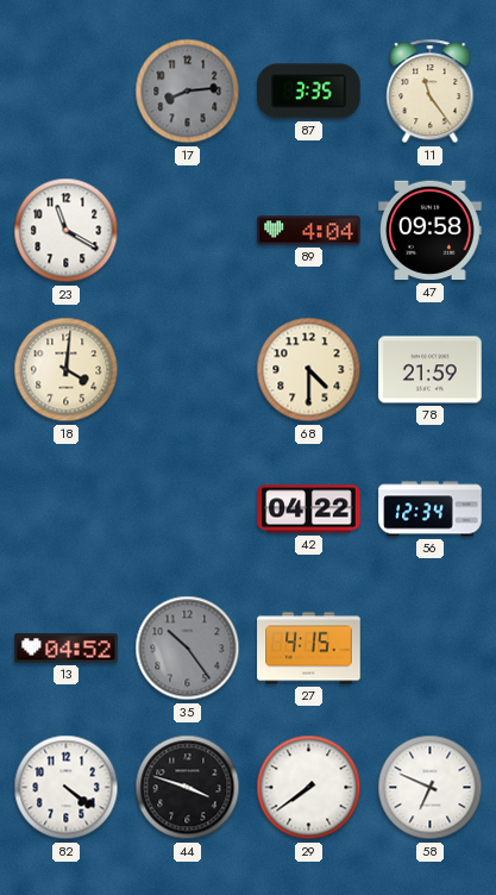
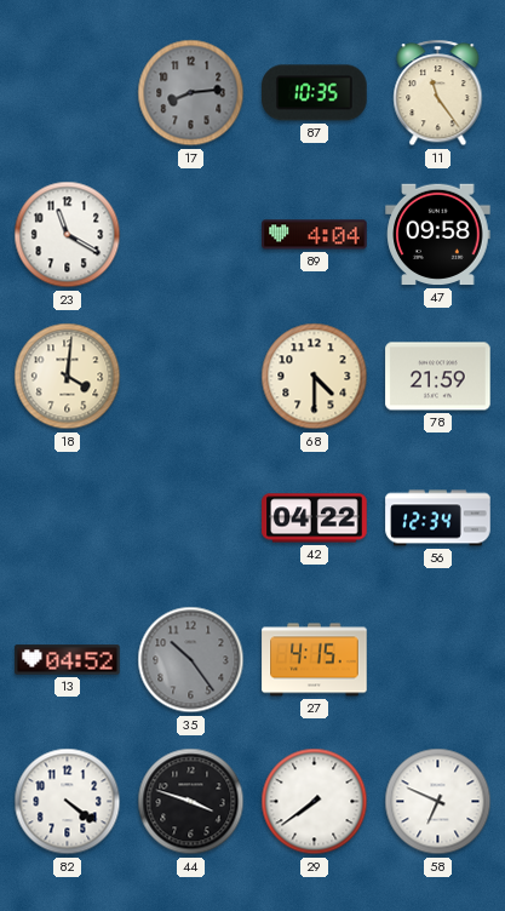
87: 3:35 -> 10:35 (315, 93)
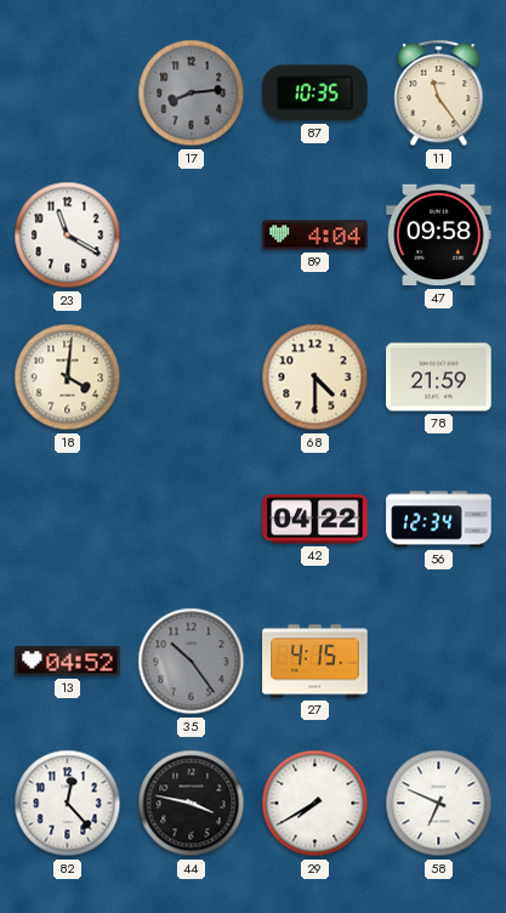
82: 4:21 -> 12:23 (68, 804)
44: 3:48 -> 3:47 (192, 804)
29: 7:39 -> 7:40 (315, 804)
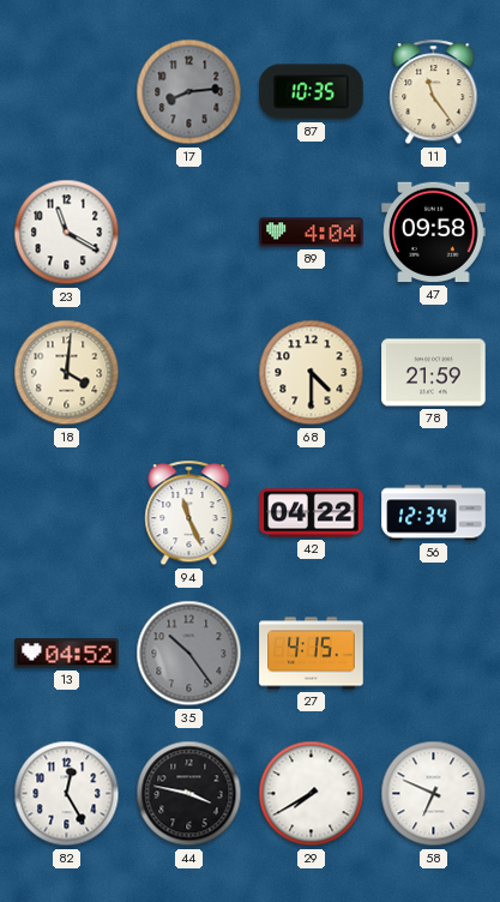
94: none -> 11:26 (189, 513)
82: 12:23 -> 12:25 (67, 794)
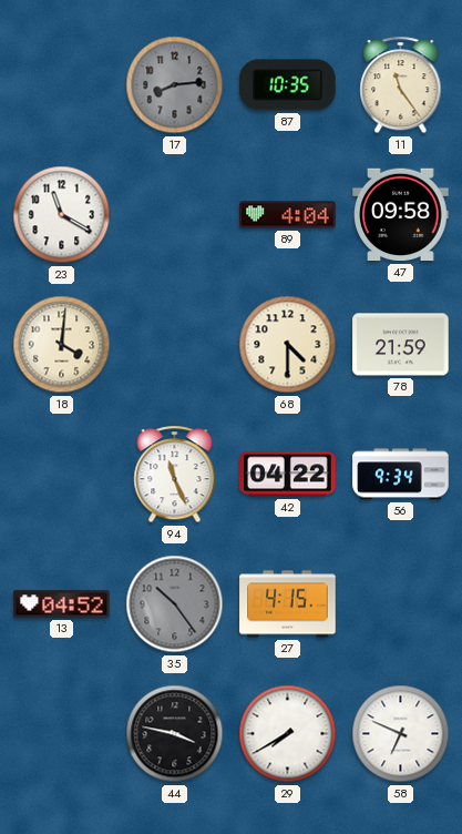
56: 12:34 -> 9:34 (401, 475)
82: 12:25 -> none (67, 794)
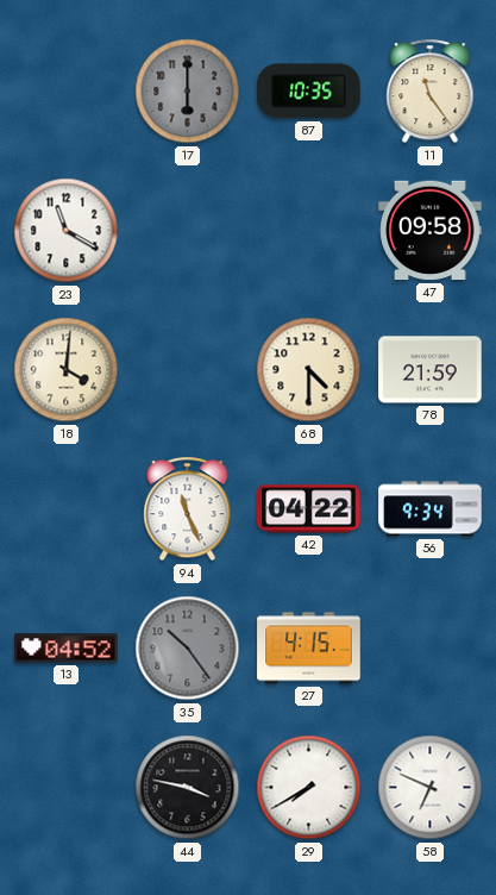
17: 8:14 -> 6:00 (188, 92)
89: 4:04 -> none (288, 215)
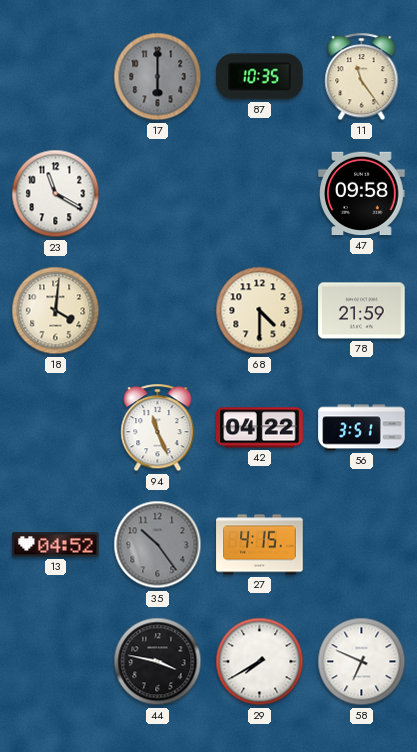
56: 9:34 -> 3:51 (362, 428)
